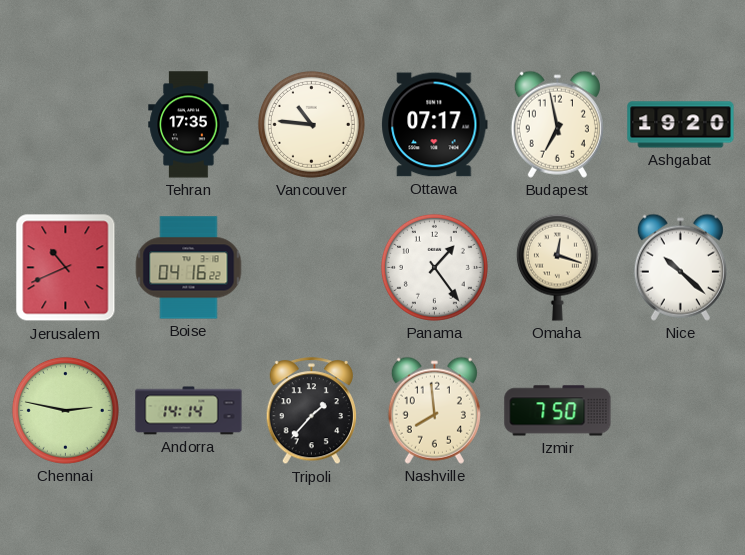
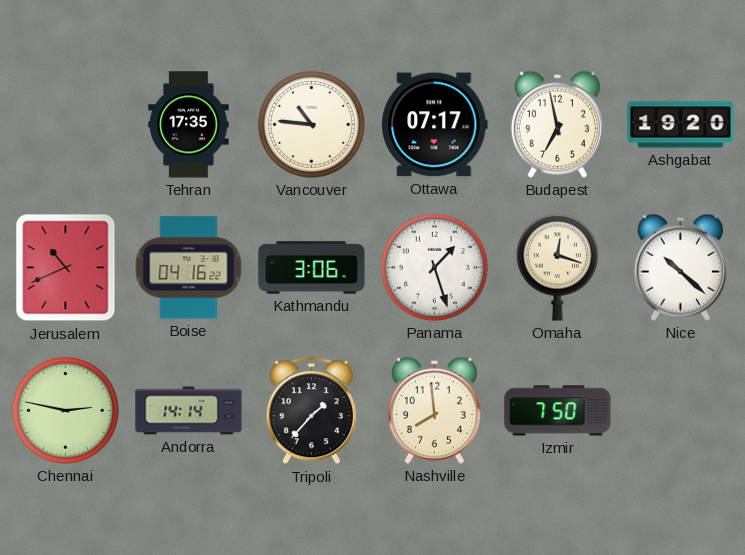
Kathmandu: none -> 3:06 (312, 268)
Panama: 1:24 -> 1:27 (434, 267)
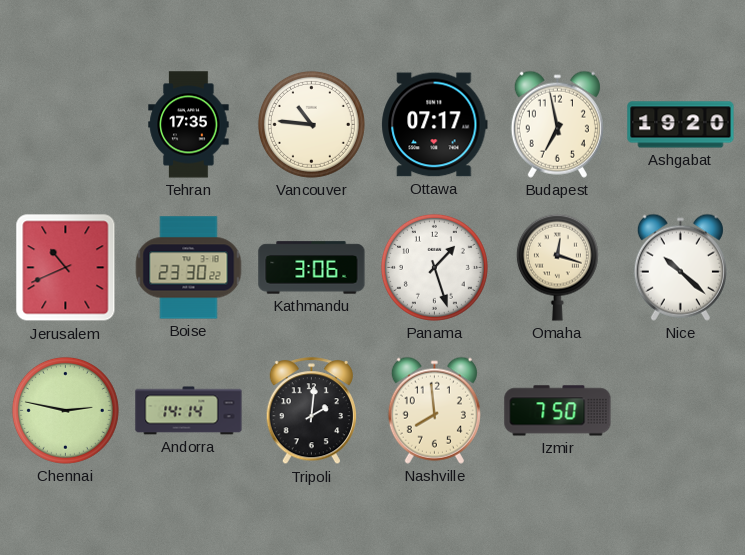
Boise: 04:16 -> 23:30 (189, 268)
Tripoli: 1:37 -> 2:01 (311, 411)
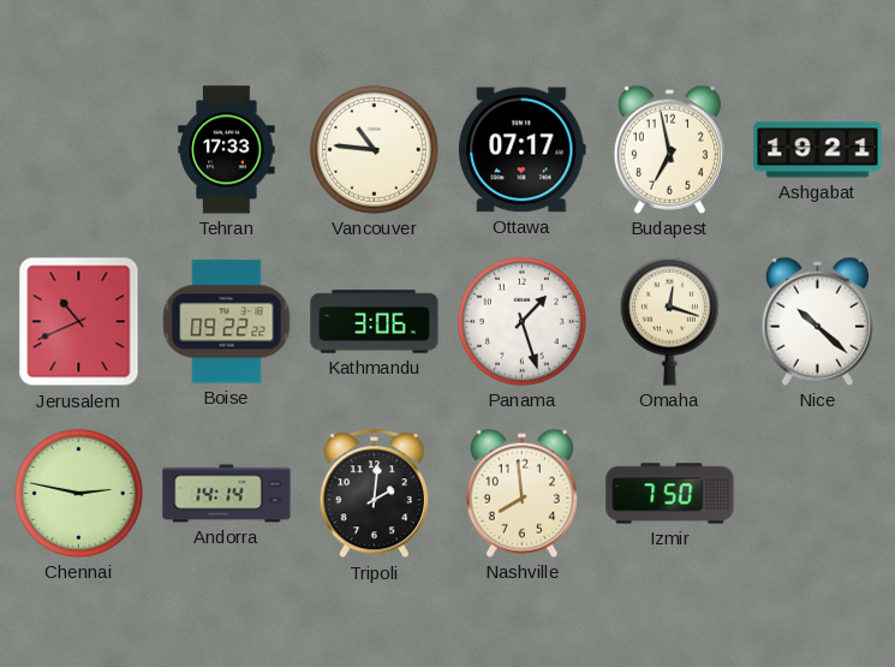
Tehran: 17:35 -> 17:33 (227, 150)
Ashgabat: 19:20 -> 19:21 (818, 150)
Boise: 23:30 -> 09:22 (227, 322)
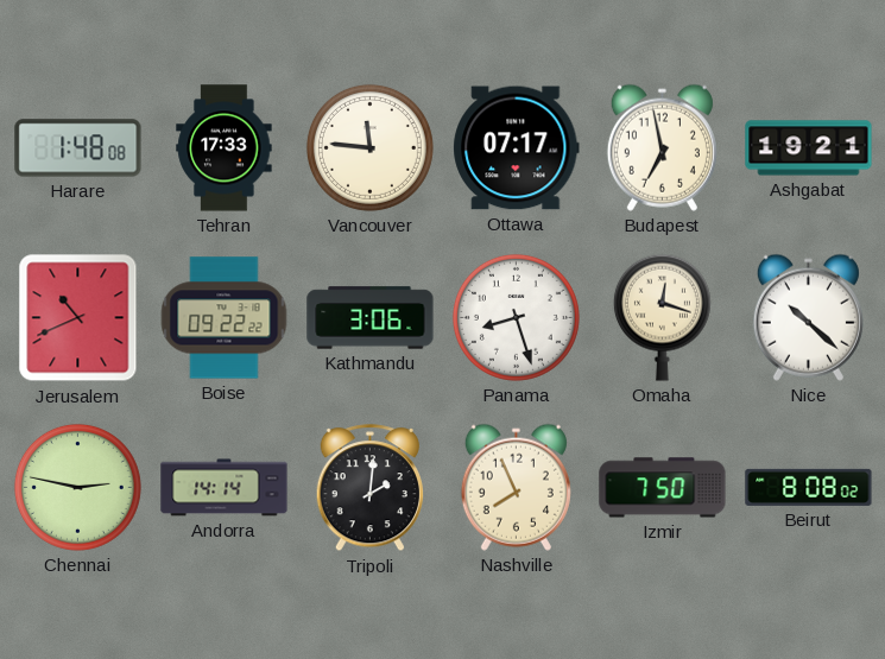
Harare: none -> 1:48 (78, 148)
Vancouver: 10:46 -> 11:46 (369, 147)
Panama: 1:27 -> 8:27 (516, 317)
Nashville: 7:59 -> 7:56 (516, 487)
Beirut: none -> 8:08 (809, 487)
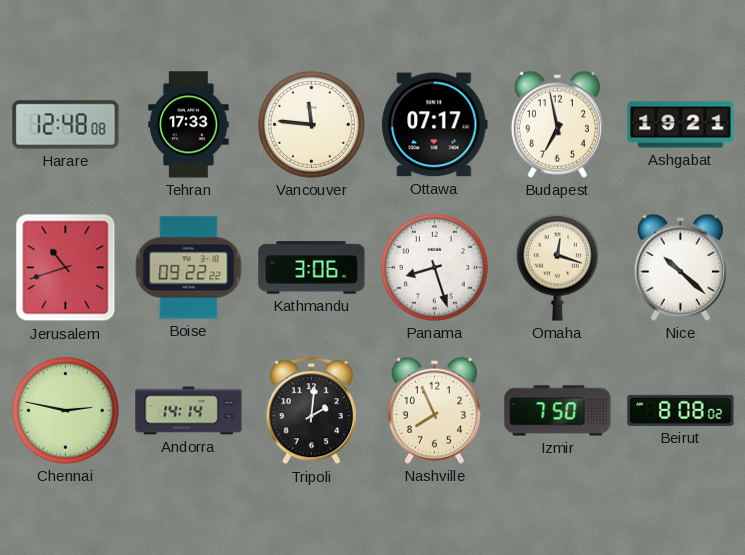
Harare: 1:48 -> 12:48 (66, 125)
Jerusalem: 10:41 -> 10:42 (66, 268)
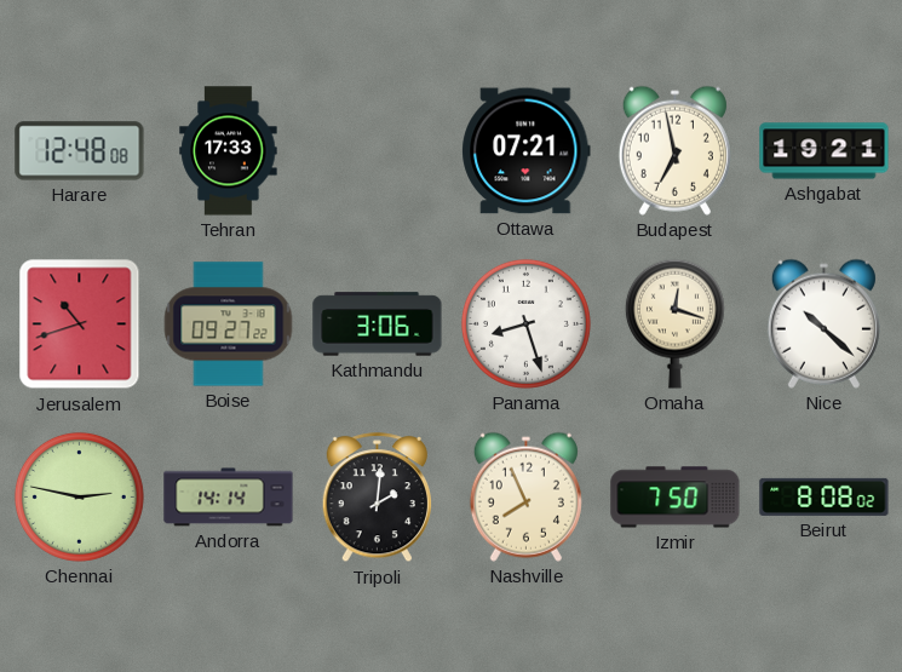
Vancouver: 11:46 -> none (311, 124)
Ottawa: 07:17 -> 07:21 (527, 151)
Boise: 09:22 -> 09:27 (229, 324)
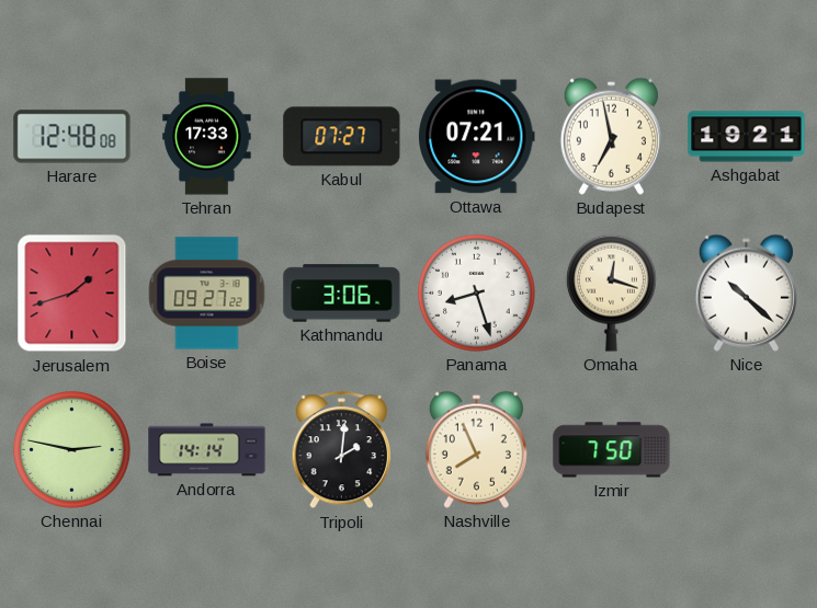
Kabul: none -> 07:27 (342, 137)
Jerusalem: 10:42 -> 1:42 (72, 294)
Beirut: 8:08 -> none (825, 496)
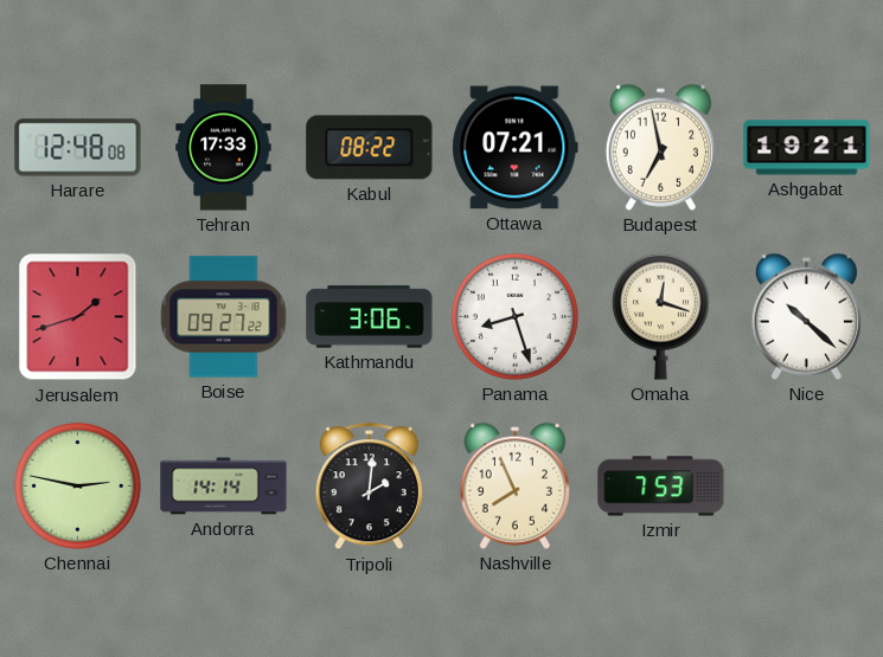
Kabul: 07:27 -> 08:22 (370, 148)
Izmir: 7:50 -> 7:53 (661, 487)
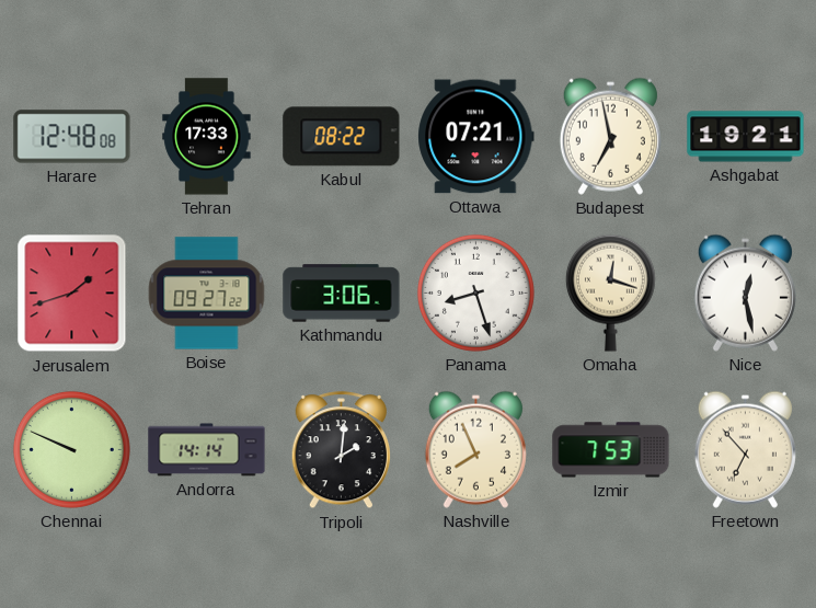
Nice: 10:22 -> 12:28 (745, 292)
Chennai: 2:47 -> 9:49 (71, 449)
Freetown: none -> 6:53 (745, 449)
